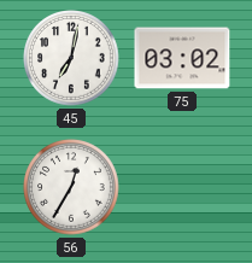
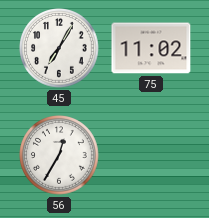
45: 7:02 -> 7:05 (59, 48)
75: 03:02 -> 11:02 (151, 48)
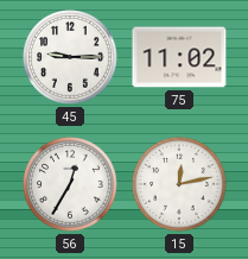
45: 7:05 -> 9:15 (70, 57)
15: none -> 12:13 (179, 184)
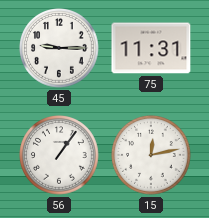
75: 11:02 -> 11:31 (151, 48)
56: 12:35 -> 1:06 (59, 155)
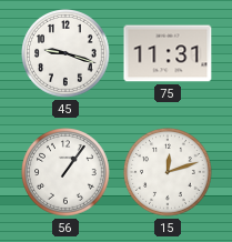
45: 9:15 -> 9:18 (65, 53)
15: 12:13 -> 12:12 (168, 172)
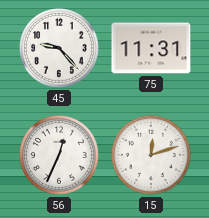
45: 9:18 -> 9:23 (59, 48)
56: 1:06 -> 12:34 (59, 155)
